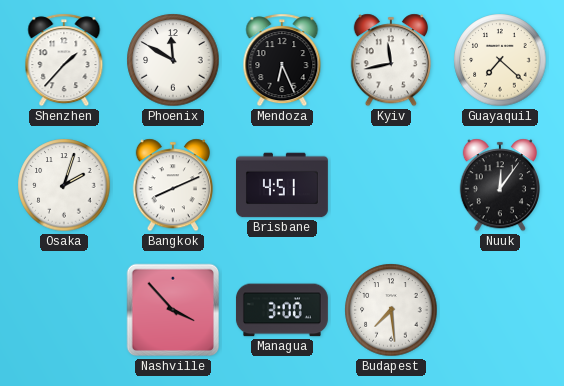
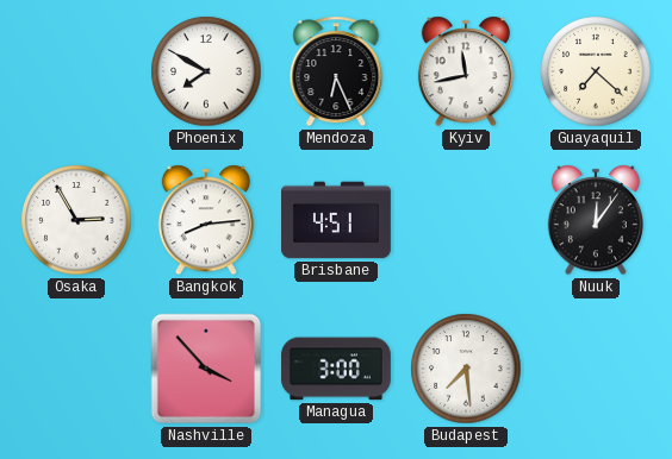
Shenzhen: 1:37 -> none (64, 60)
Phoenix: 11:50 -> 7:50 (206, 71)
Osaka: 2:03 -> 2:55 (76, 220)
Bangkok: 8:11 -> 8:14 (206, 220)
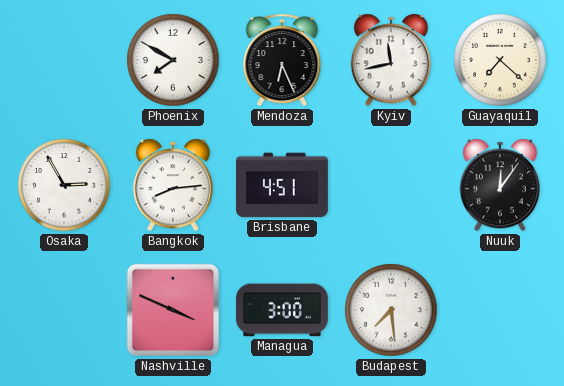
Nashville: 3:53 -> 3:49 (173, 310)
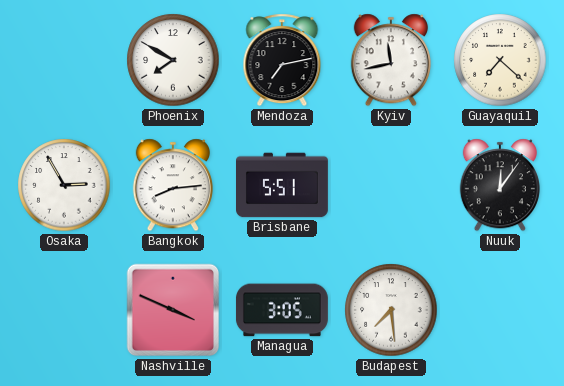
Mendoza: 6:26 -> 7:13 (282, 60)
Brisbane: 4:51 -> 5:51 (283, 185)
Managua: 3:00 -> 3:05 (282, 310)
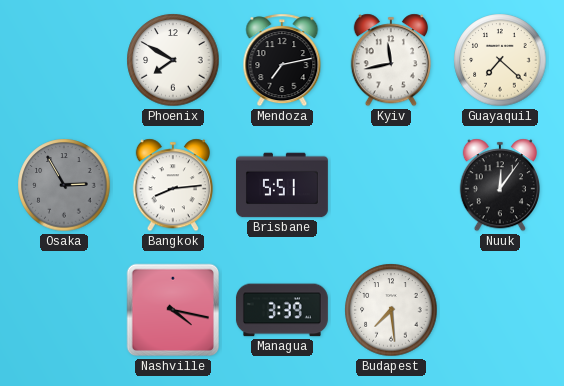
Osaka dial: white -> grey (64, 185)
Nashville: 3:49 -> 4:17 (173, 310)
Managua: 3:05 -> 3:39 (282, 310)
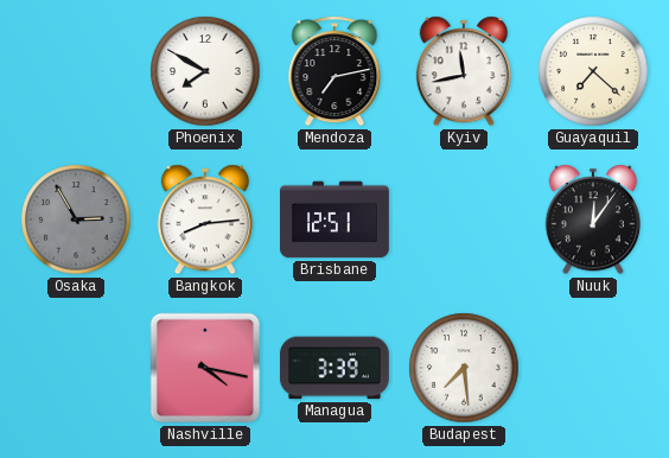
Brisbane: 5:51 -> 12:51 (336, 220)
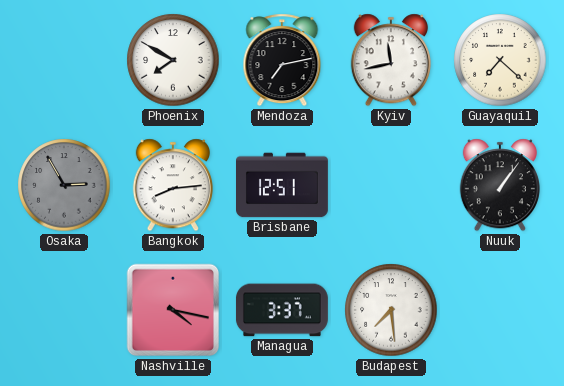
Nuuk: 12:06 -> 1:06 (500, 185)
Managua: 3:39 -> 3:37 (282, 310)
